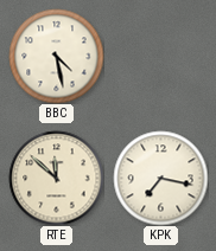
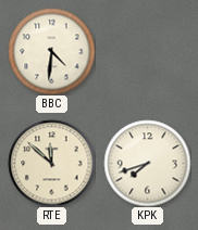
BBC: 4:28 -> 4:31 (51, 51)
KPK: 7:17 -> 7:42 (147, 163)
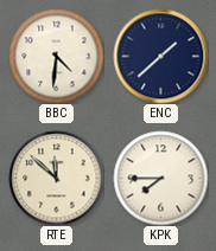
ENC: none -> 1:38 (160, 56)
KPK: 7:42 -> 7:45 (160, 178)
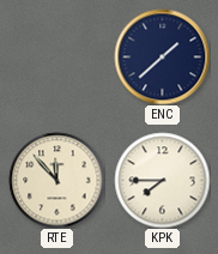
BBC: 4:31 -> none (56, 56)
RTE: 11:52 -> 11:53 (56, 180)
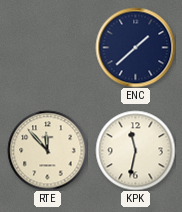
KPK: 7:45 -> 11:32 (135, 150)
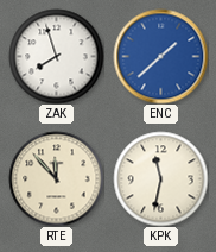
ZAK: none -> 7:57 (56, 56)
ENC dial: navy -> blue (160, 56)
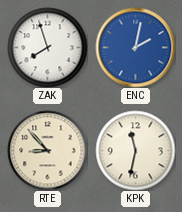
ENC: 1:38 -> 2:02 (135, 47)
RTE: 11:53 -> 8:53 (47, 150)
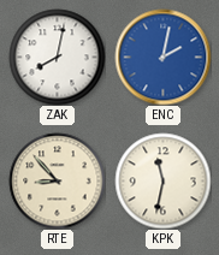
ZAK: 7:57 -> 8:02 (57, 57)
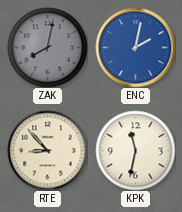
ZAK dial: white -> grey (47, 47)
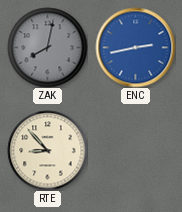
ENC: 2:02 -> 2:43 (135, 47)
KPK: 11:32 -> none (135, 150)
